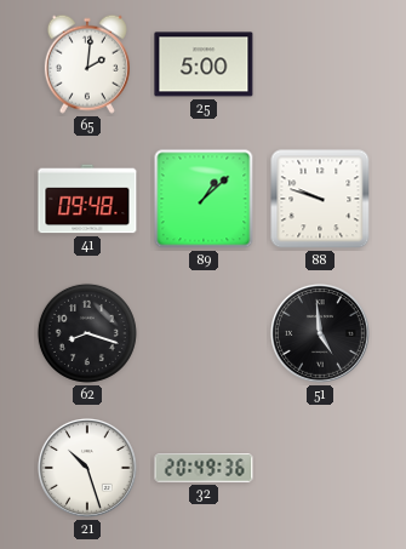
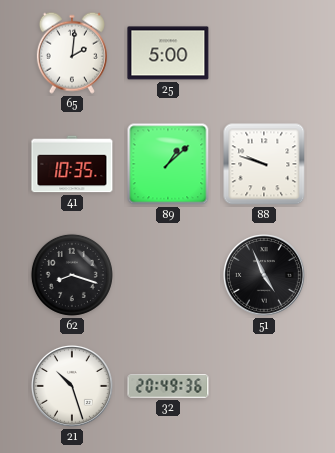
41: 09:48 -> 10:35 (72, 164)
51: 4:59 -> 4:56 (265, 276)
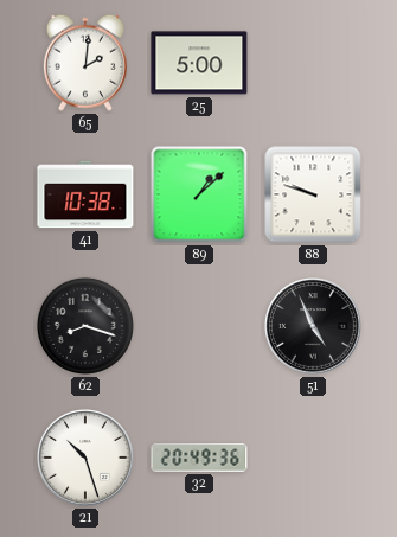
41: 10:35 -> 10:38 (85, 194)
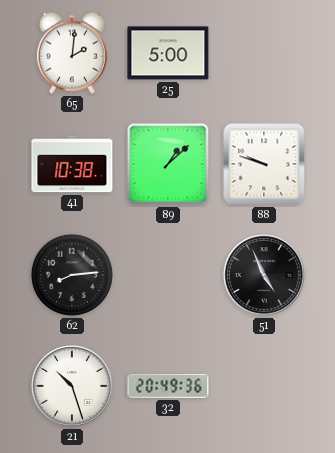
62: 8:18 -> 8:14 (72, 275)
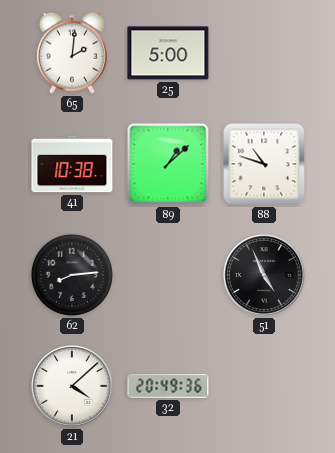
88: 9:48 -> 10:48 (264, 164)
21: 10:27 -> 4:08 (73, 387)
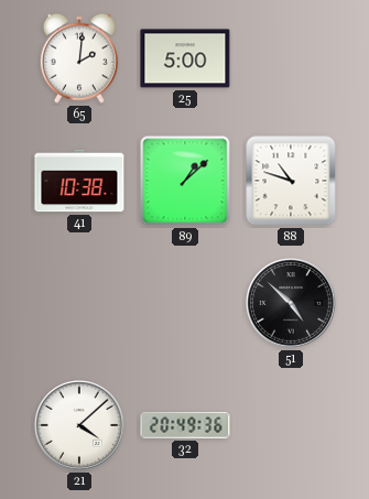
62: 8:14 -> none (72, 275)
51: 4:56 -> 4:52 (292, 304)
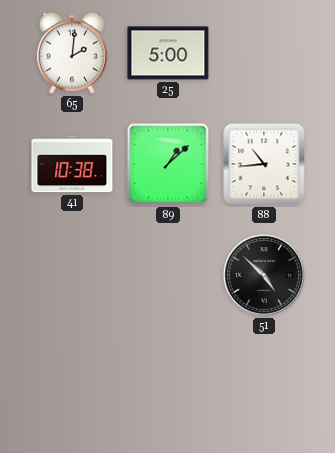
88: 10:48 -> 10:44 (264, 164)
21: 4:08 -> none (80, 426)
32: 20:49 -> none (185, 425)
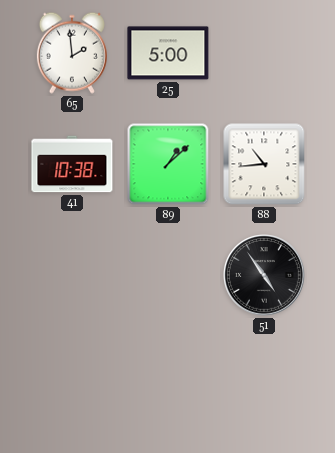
65: 2:01 -> 1:59 (72, 53)
51: 4:52 -> 4:54 (265, 276)
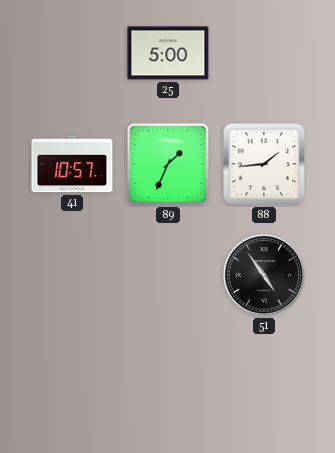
65: 1:59 -> none (72, 53)
41: 10:38 -> 10:57 (72, 164)
89: 1:08 -> 1:34 (168, 164)
88: 10:44 -> 1:44 (264, 164)
